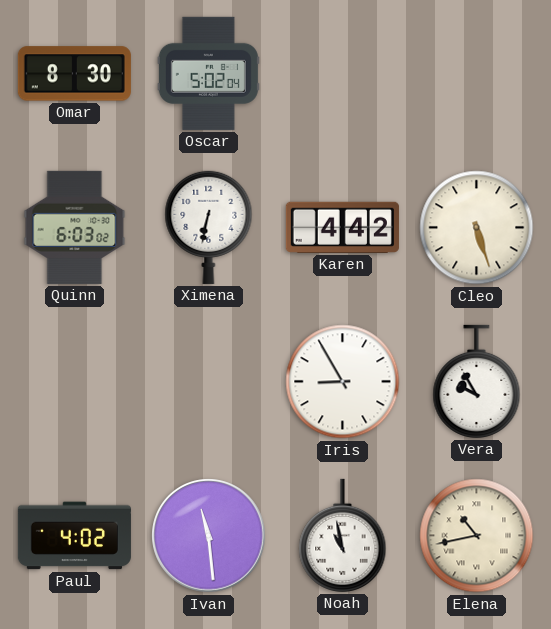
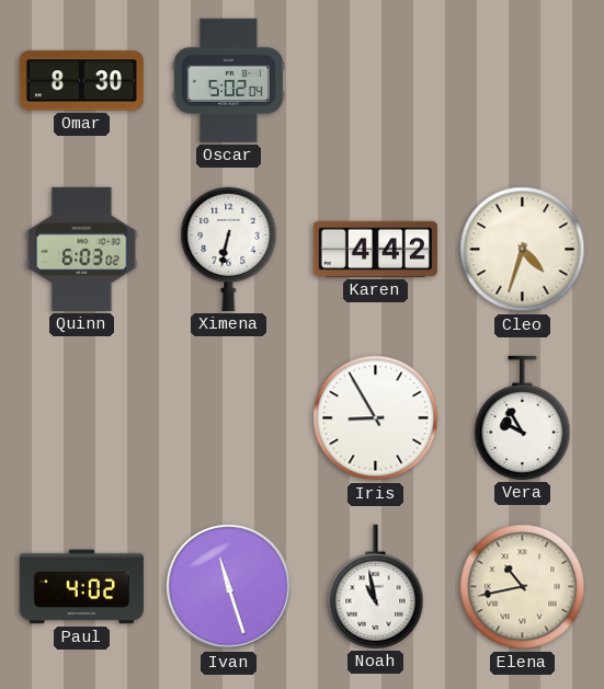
Cleo: 5:27 -> 4:33 (523, 250)
Ivan: 11:29 -> 11:27 (229, 587)
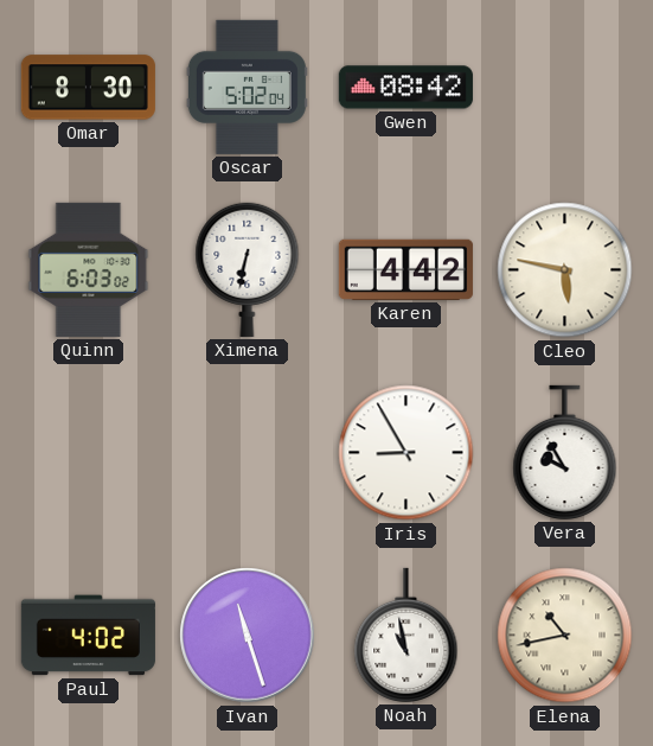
Gwen: none -> 08:42 (405, 88)
Cleo: 4:33 -> 5:47 (565, 270)
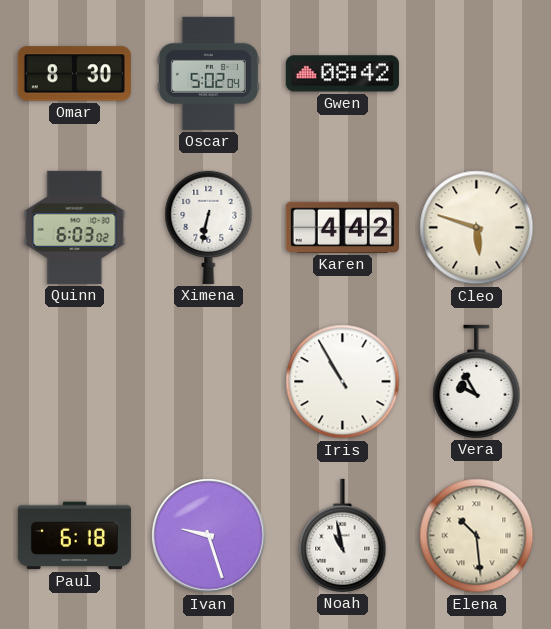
Cleo: 5:47 -> 5:48 (477, 228)
Iris: 8:55 -> 10:55 (343, 382)
Paul: 4:02 -> 6:18 (74, 536)
Ivan: 11:27 -> 9:27 (209, 536)
Elena: 10:43 -> 10:29 (477, 536)
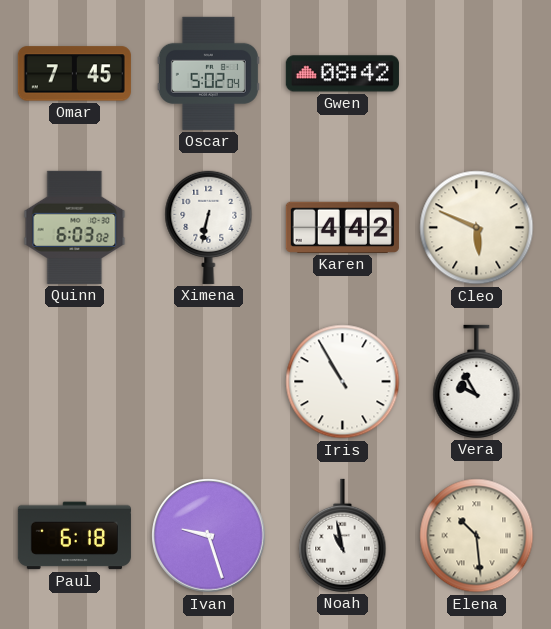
Omar: 8:30 -> 7:45 (74, 74)
Cleo: 5:48 -> 5:49 (477, 228)
